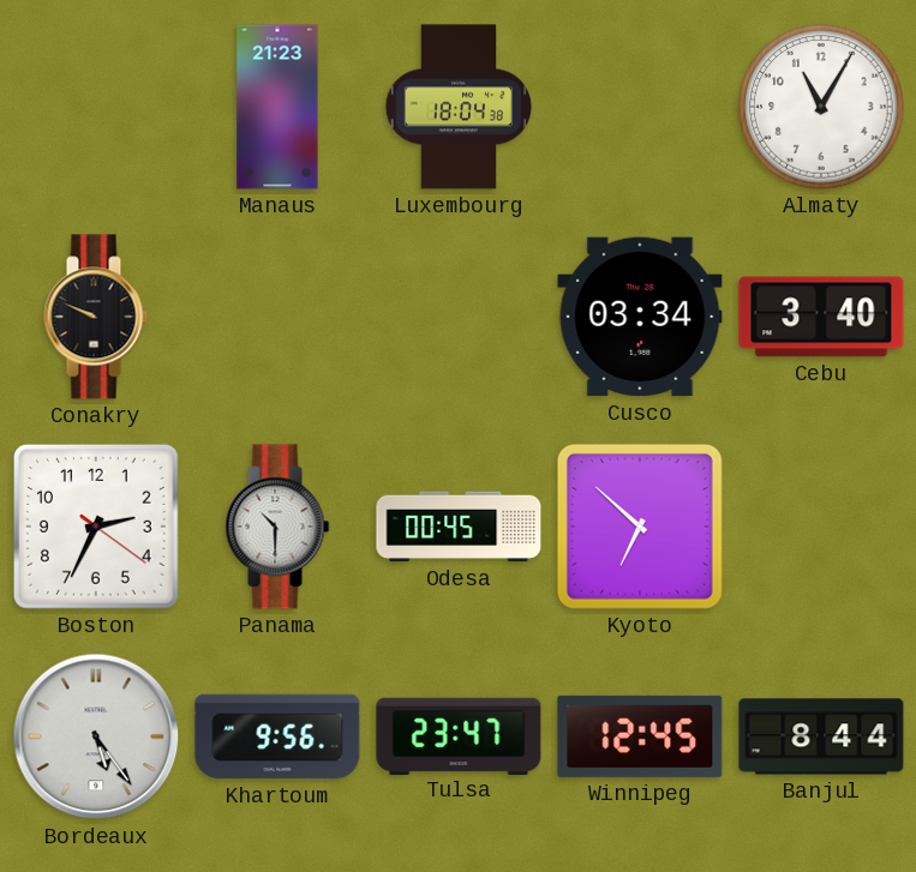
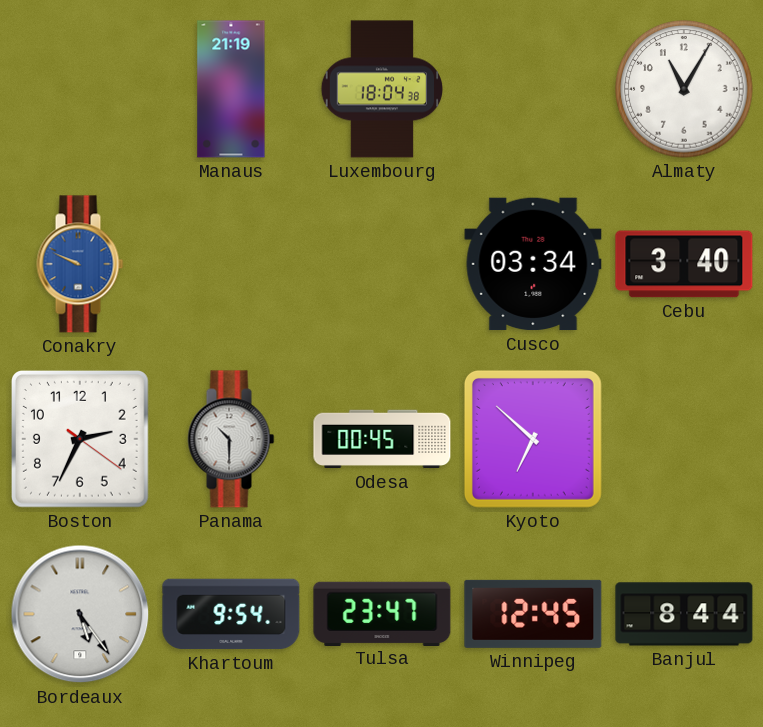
Manaus: 21:23 -> 21:19 (231, 89)
Conakry dial: black -> blue (80, 264)
Khartoum: 9:56 -> 9:54 (231, 614)
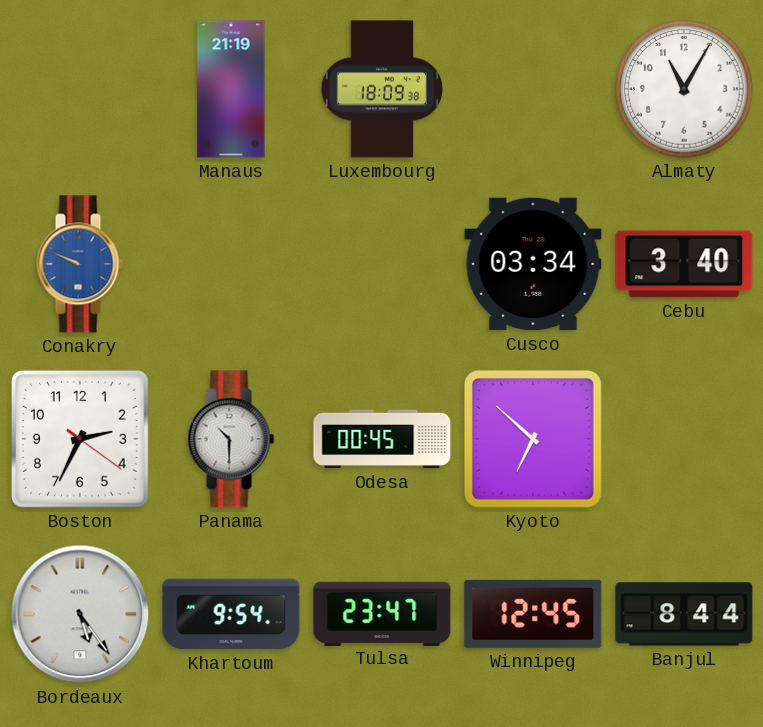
Luxembourg: 18:04 -> 18:09 (381, 89)
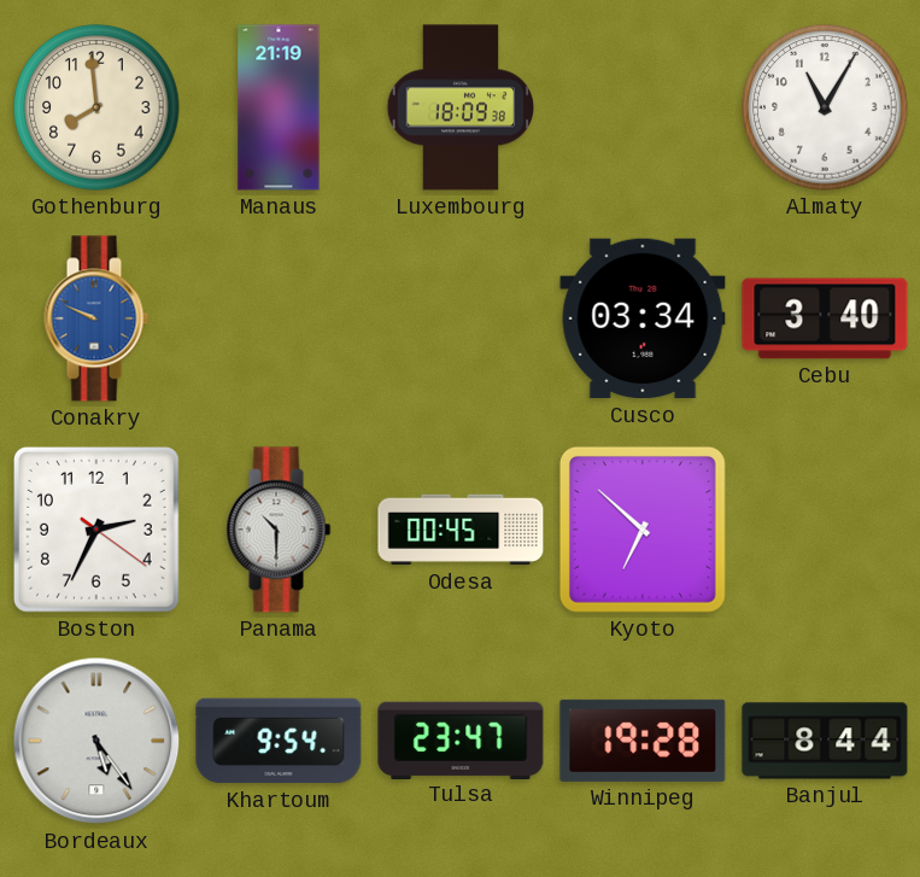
Gothenburg: none -> 7:59 (96, 107)
Winnipeg: 12:45 -> 19:28 (643, 741)
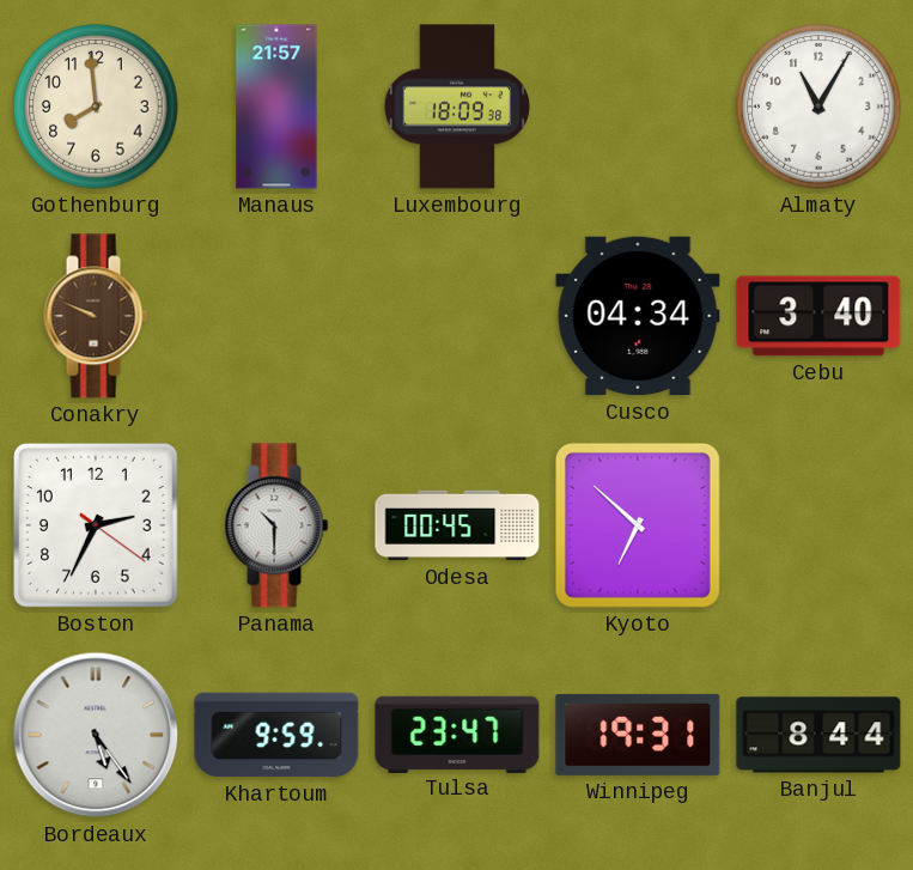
Manaus: 21:19 -> 21:57 (276, 107)
Conakry dial: blue -> brown (96, 316)
Cusco: 03:34 -> 04:34 (638, 316)
Khartoum: 9:54 -> 9:59 (276, 735)
Winnipeg: 19:28 -> 19:31 (638, 735)
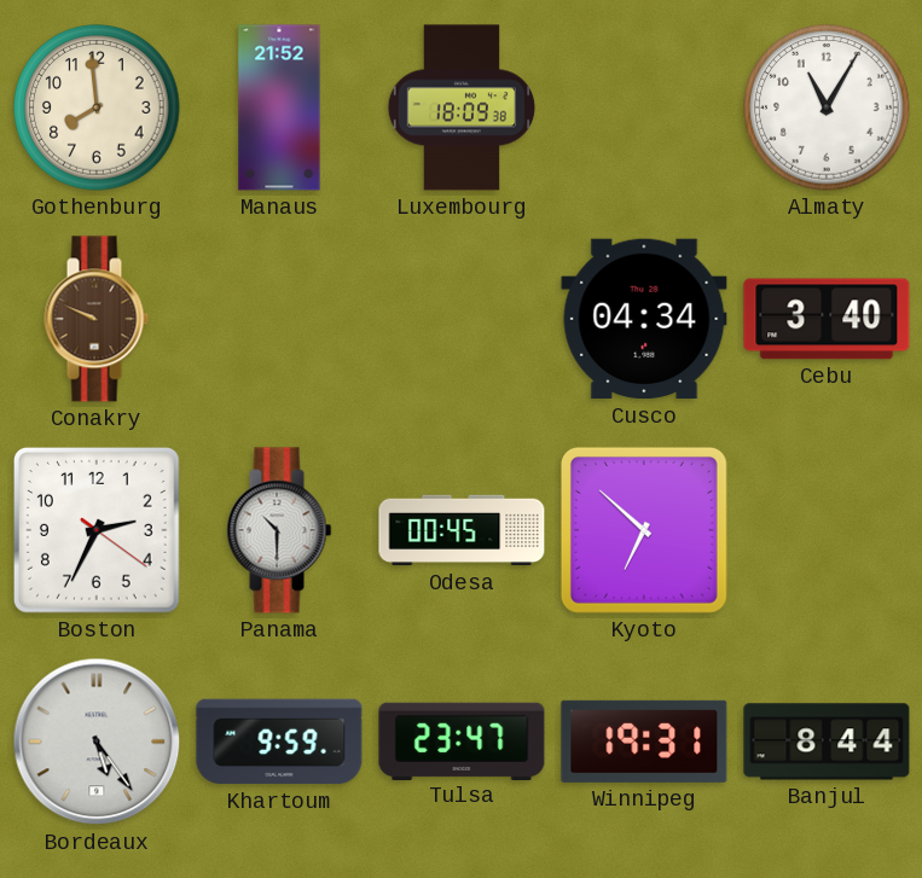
Manaus: 21:57 -> 21:52 (279, 107)
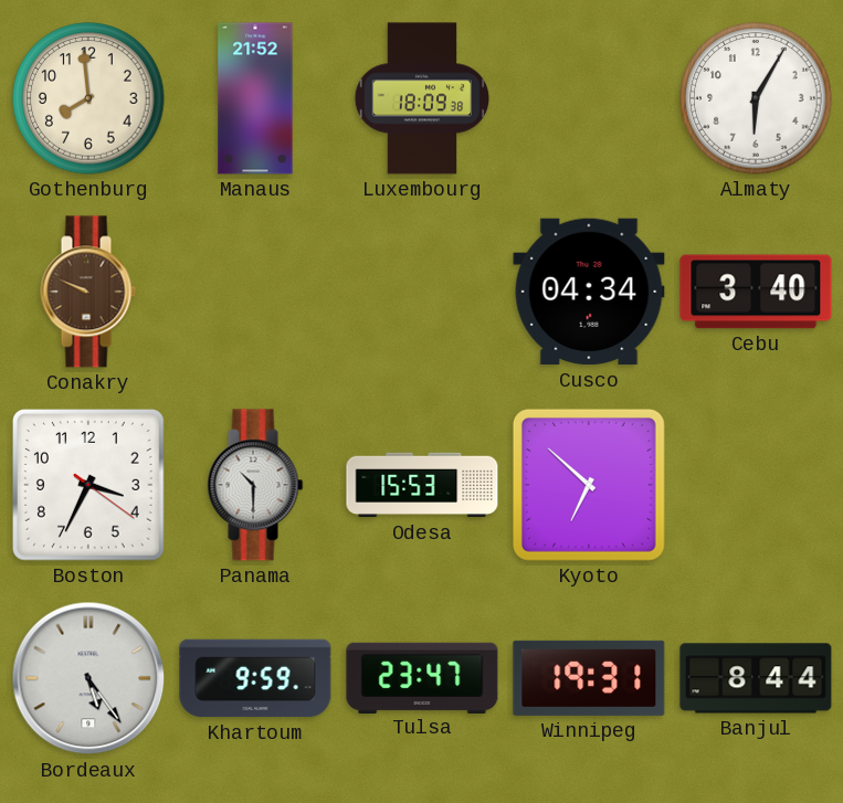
Almaty: 11:05 -> 6:05 (756, 98)
Boston: 2:34 -> 3:34 (88, 485)
Odesa: 00:45 -> 15:53 (422, 485)
